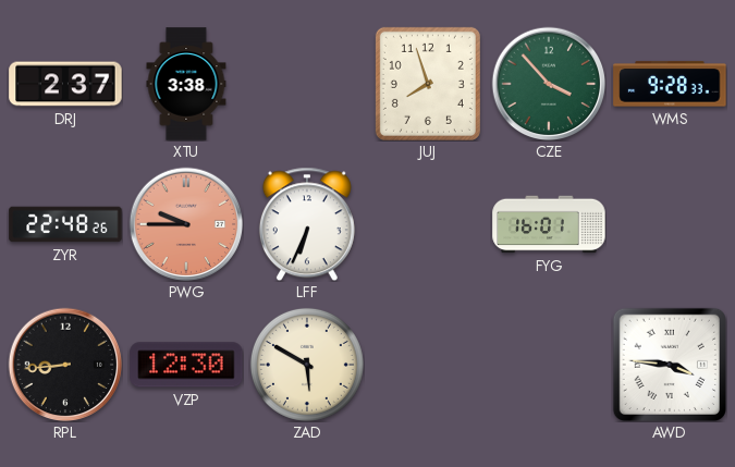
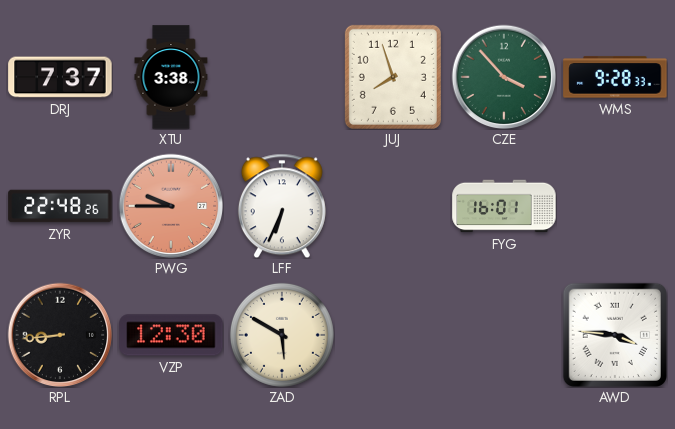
DRJ: 2:37 -> 7:37 (60, 77)
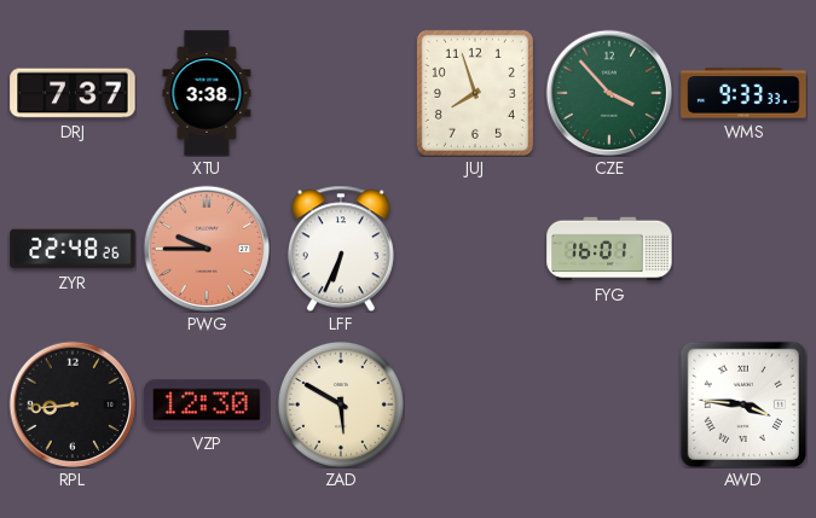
WMS: 9:28 -> 9:33 (743, 93)
